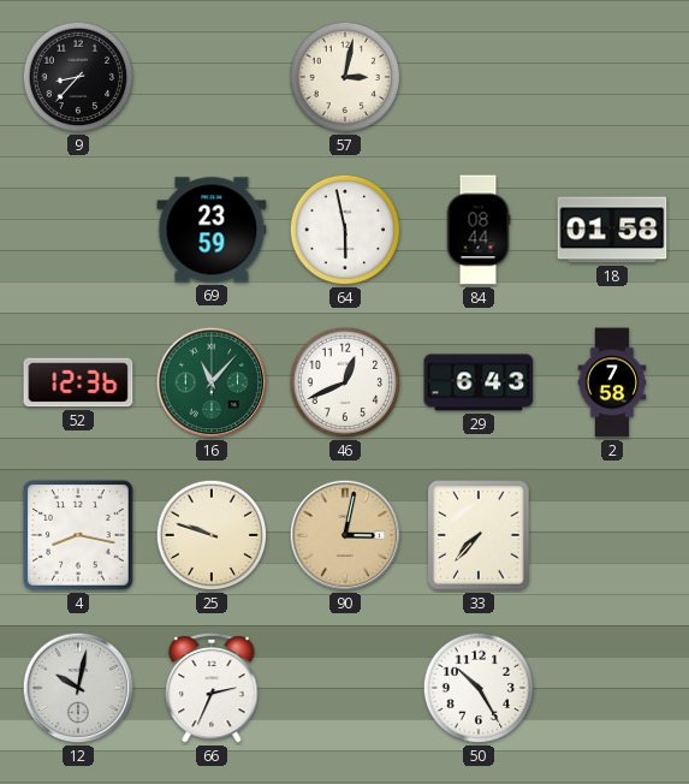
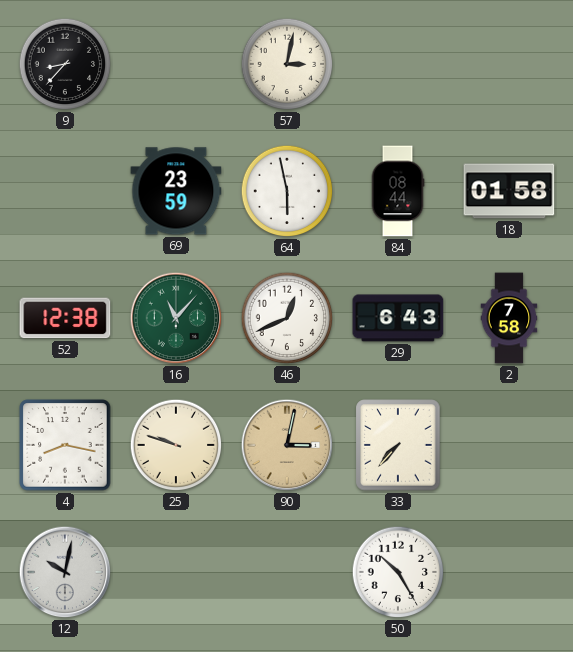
52: 12:36 -> 12:38 (65, 318)
66: 2:34 -> none (212, 688)
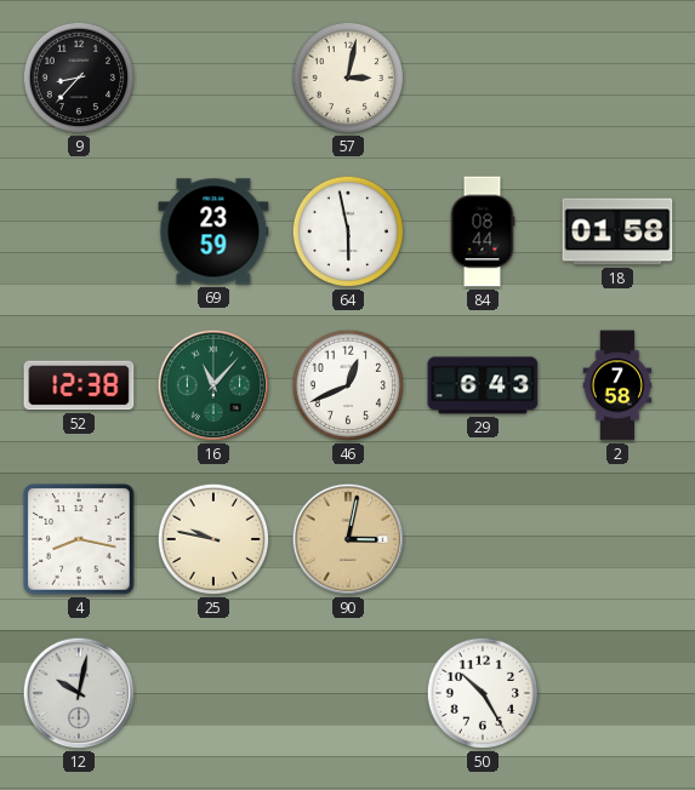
25: 9:48 -> 9:47 (213, 539)
33: 7:37 -> none (398, 445)
